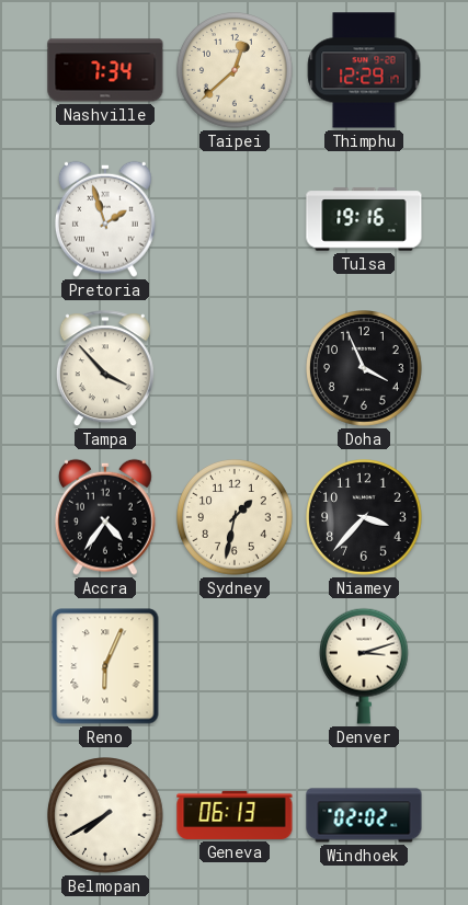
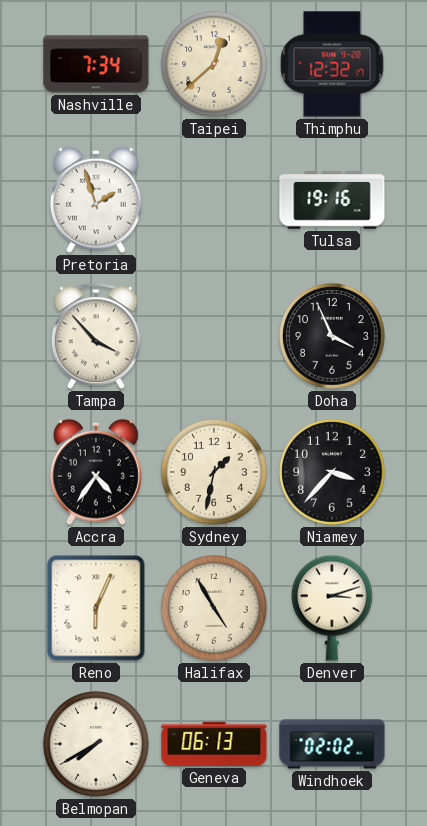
Thimphu: 12:29 -> 12:32 (332, 64)
Halifax: none -> 4:55 (214, 608)
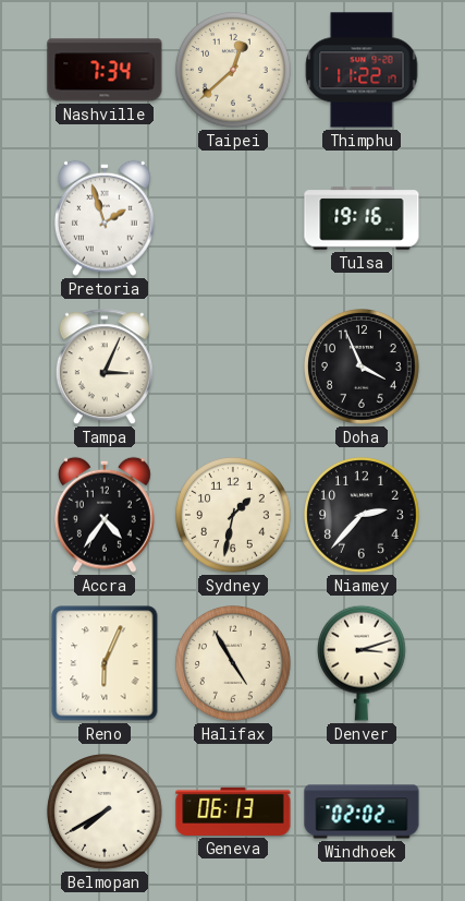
Thimphu: 12:32 -> 11:22 (362, 70)
Tampa: 3:53 -> 3:04 (105, 368)
Niamey: 3:37 -> 2:37 (362, 515)
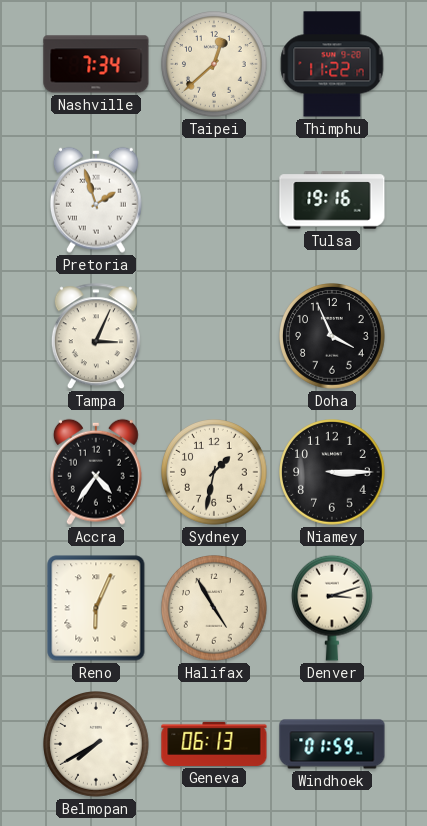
Niamey: 2:37 -> 3:15 (332, 472)
Windhoek: 02:02 -> 01:59 (332, 744)
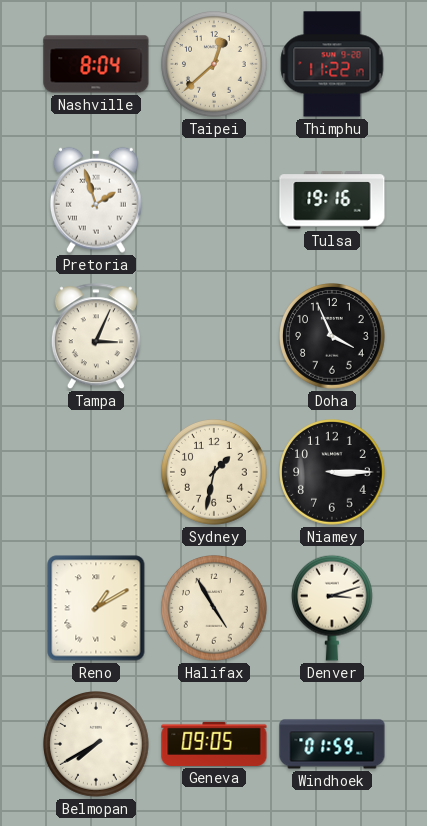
Nashville: 7:34 -> 8:04 (96, 64)
Accra: 4:36 -> none (96, 472)
Reno: 6:04 -> 1:10 (96, 608)
Geneva: 06:13 -> 09:05 (214, 744)
